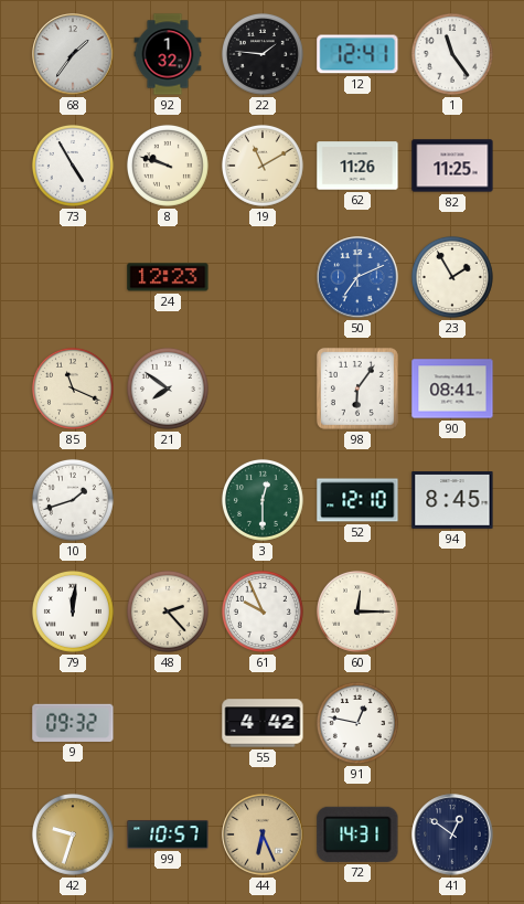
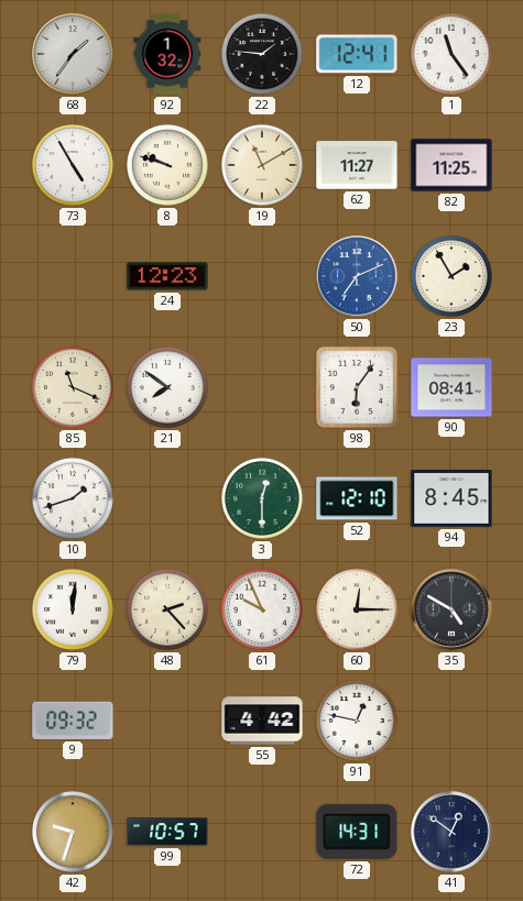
62: 11:26 -> 11:27 (357, 165)
35: none -> 4:50 (451, 609)
44: 6:26 -> none (263, 834)
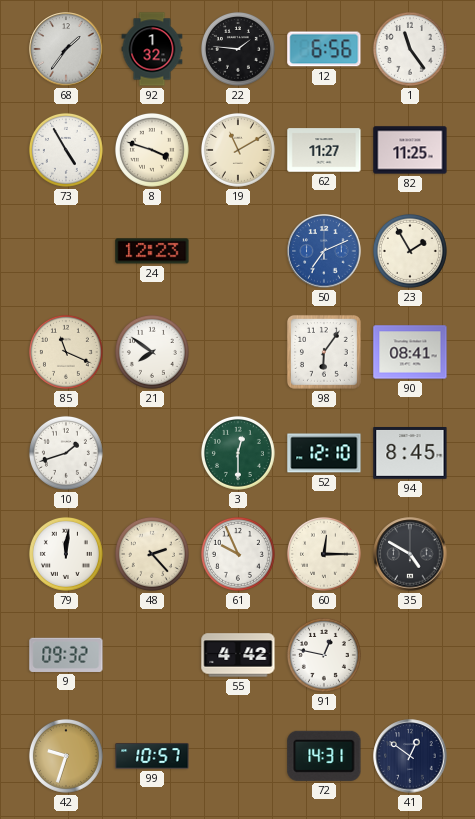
12: 12:41 -> 6:56 (324, 49)
8: 9:48 -> 3:48 (152, 150)
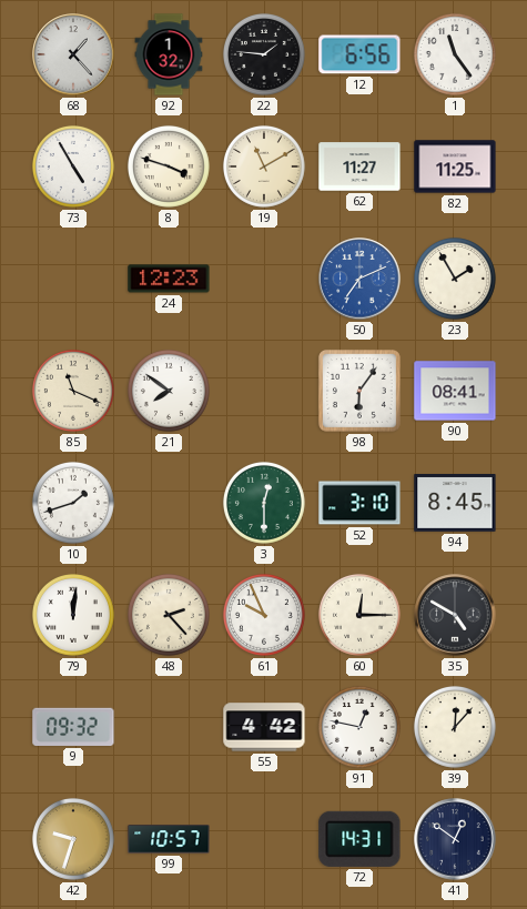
68: 1:36 -> 1:23 (73, 54)
52: 12:10 -> 3:10 (359, 503)
39: none -> 12:07 (455, 727)
